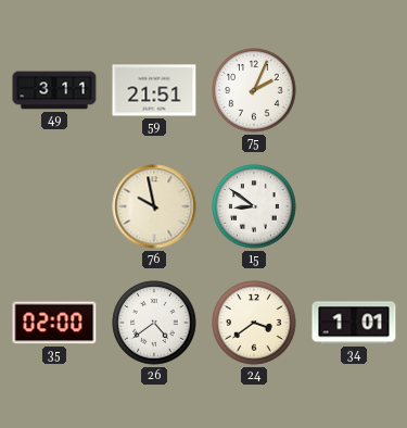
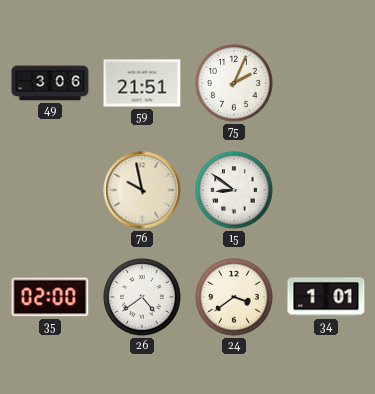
49: 3:11 -> 3:06 (50, 83)
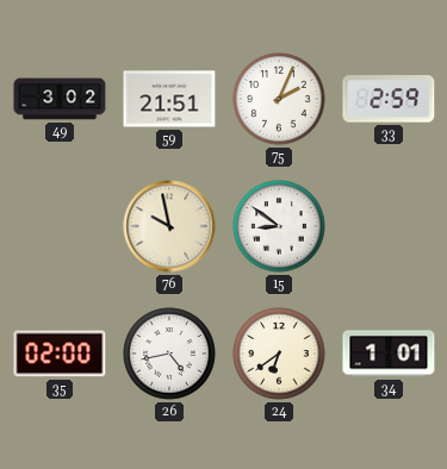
49: 3:06 -> 3:02 (60, 99)
33: none -> 2:59 (389, 99)
26: 4:39 -> 4:43 (169, 354)
24: 3:39 -> 6:39 (279, 354)
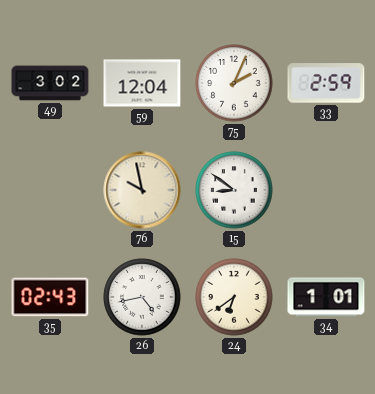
59: 21:51 -> 12:04 (142, 83)
35: 02:00 -> 02:43 (50, 297)
